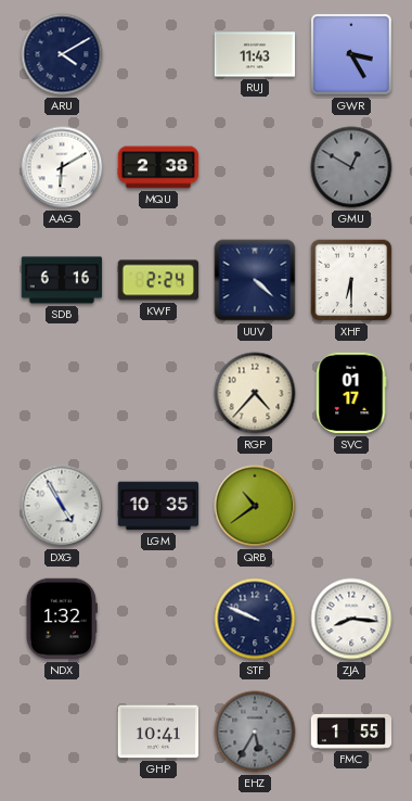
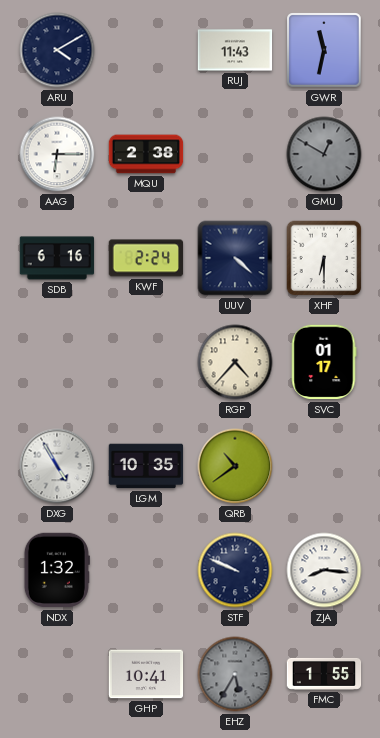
GWR: 3:25 -> 11:32 (324, 50)
AAG: 6:10 -> 6:15 (57, 154)
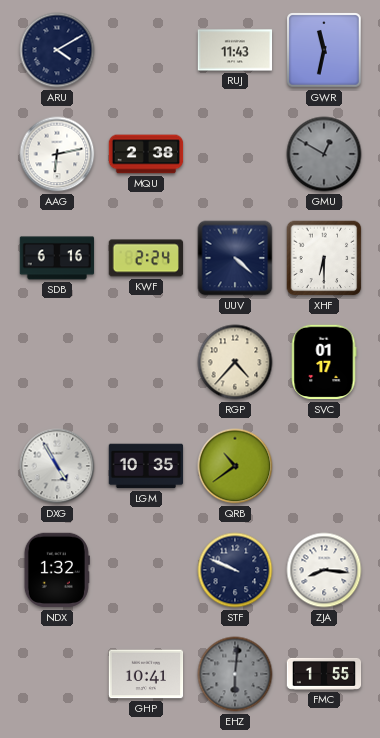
AAG: 6:15 -> 6:13 (57, 154)
EHZ: 5:35 -> 6:01 (235, 674)
